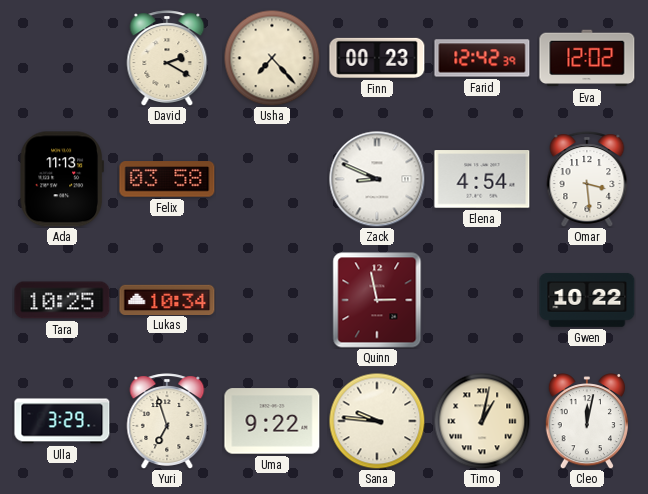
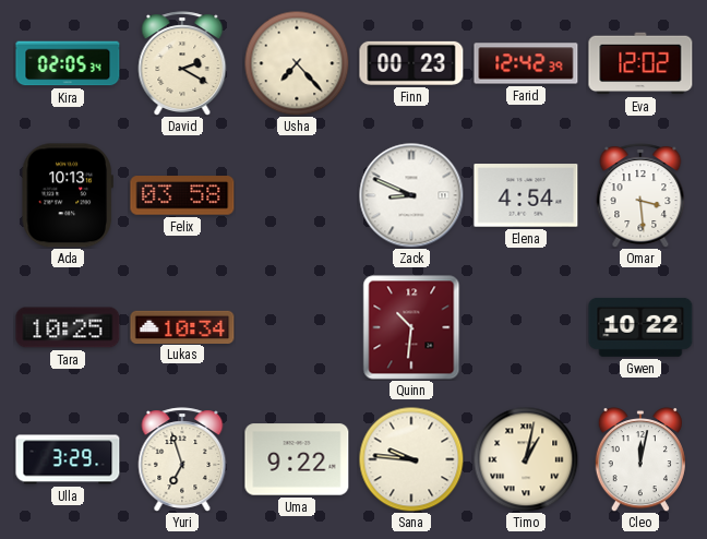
Kira: none -> 02:05 (68, 63)
Ada: 11:13 -> 10:13 (68, 195)
Quinn: 2:58 -> 10:31 (411, 327)
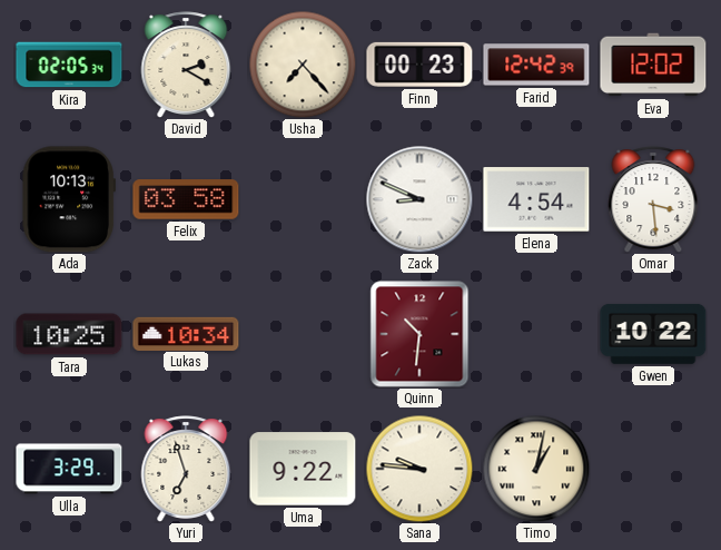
Cleo: 12:02 -> none (640, 460)
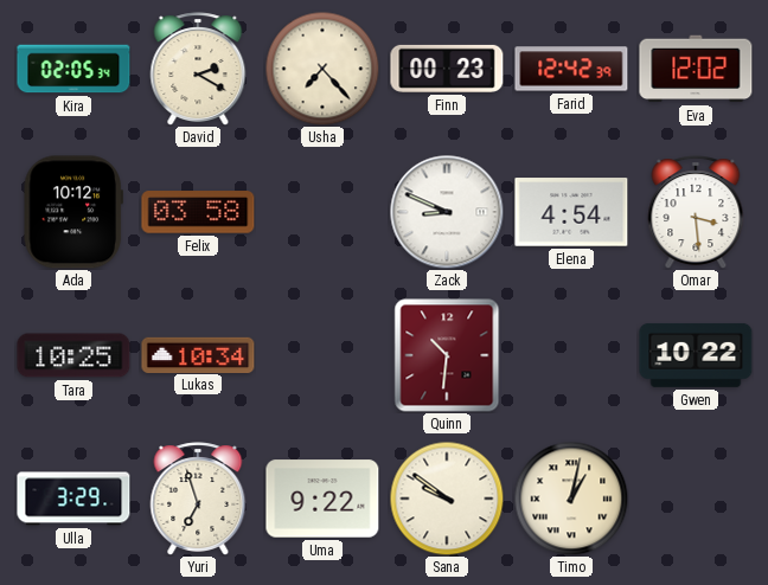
Ada: 10:13 -> 10:12 (73, 212)
Sana: 9:46 -> 9:51 (447, 499)
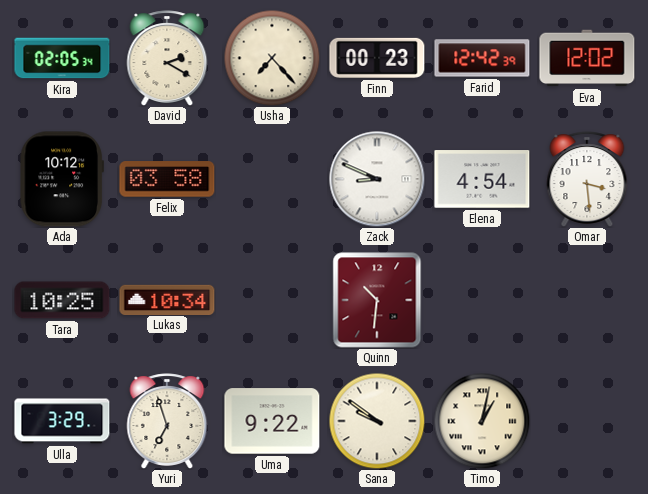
Gwen: 10:22 -> none (696, 355)
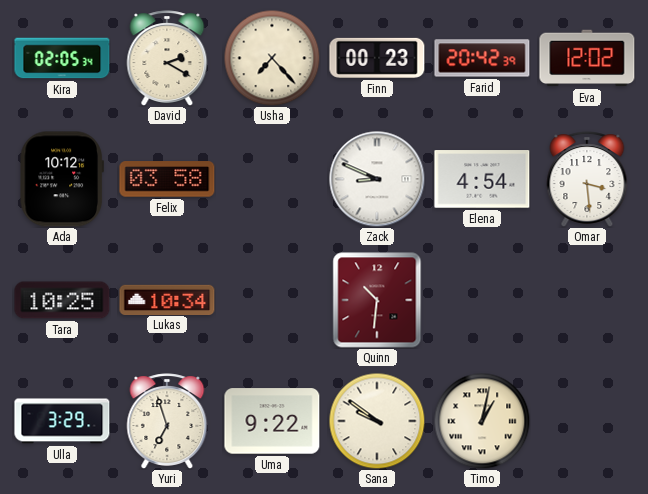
Farid: 12:42 -> 20:42 (482, 58)
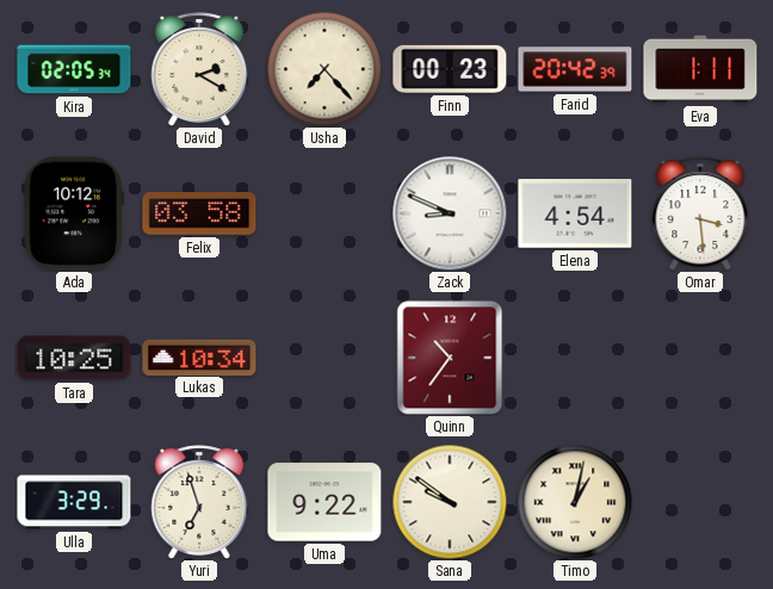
Eva: 12:02 -> 1:11 (700, 69)
Quinn: 10:31 -> 10:36 (450, 358)
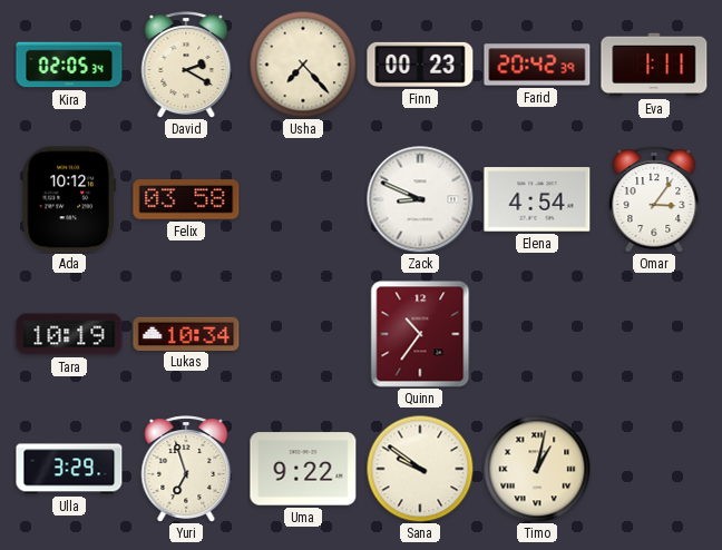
Omar: 3:29 -> 3:06 (654, 199)
Tara: 10:25 -> 10:19 (69, 334)
